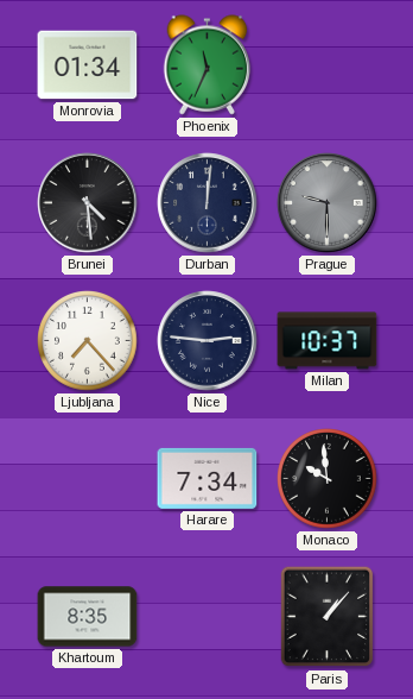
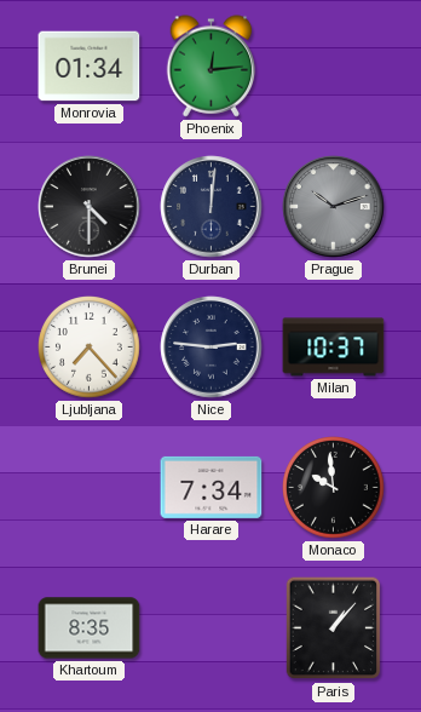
Phoenix: 11:34 -> 12:14 (212, 67)
Brunei: 4:29 -> 4:30 (90, 207)
Prague: 9:30 -> 10:12 (334, 207)
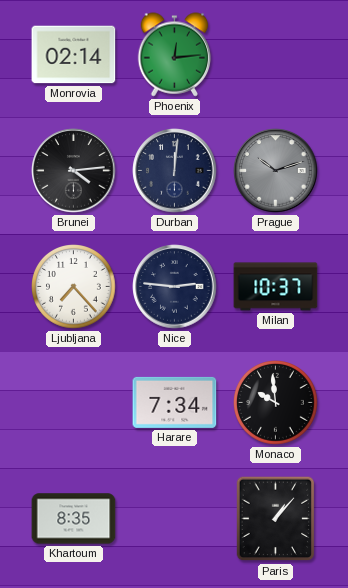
Monrovia: 01:34 -> 02:14 (74, 55)
Brunei: 4:30 -> 4:14 (74, 171)
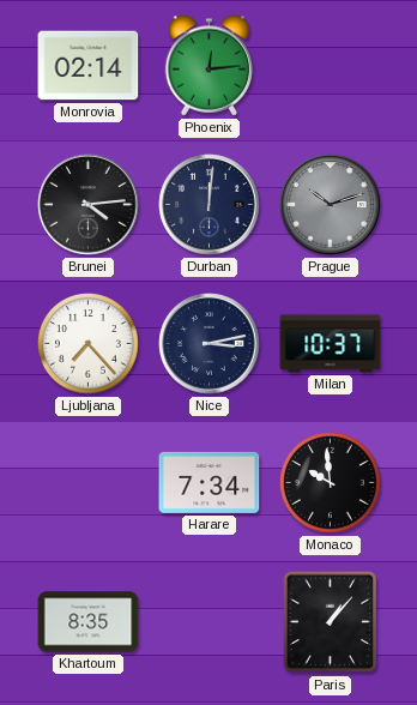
Nice: 2:46 -> 3:13 (210, 344)
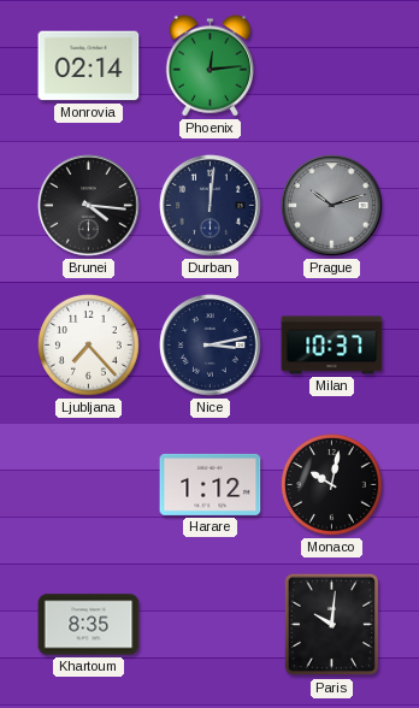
Brunei: 4:14 -> 4:16 (89, 206)
Harare: 7:34 -> 1:12 (211, 484)
Monaco: 9:59 -> 10:02 (332, 485)
Paris: 1:07 -> 10:01 (332, 625)
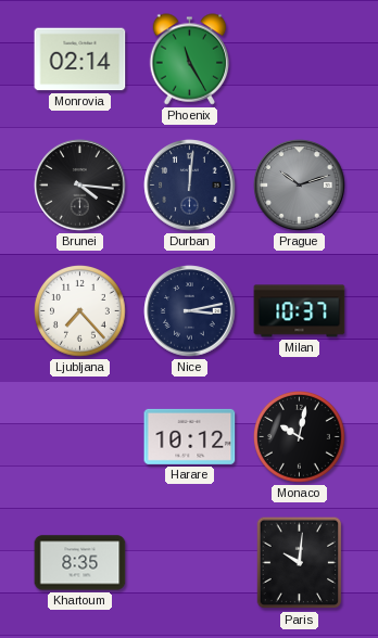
Phoenix: 12:14 -> 11:25 (190, 60)
Harare: 1:12 -> 10:12 (190, 436)
